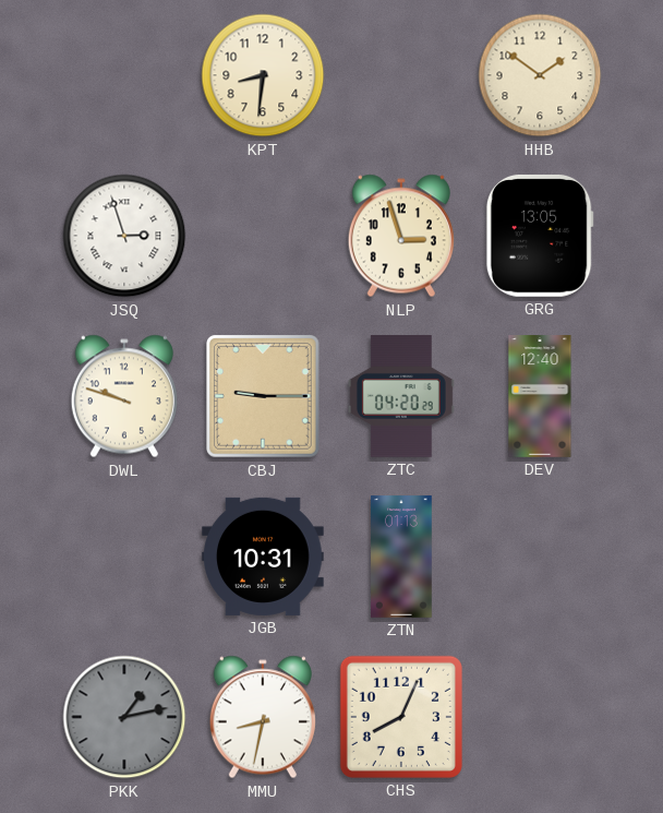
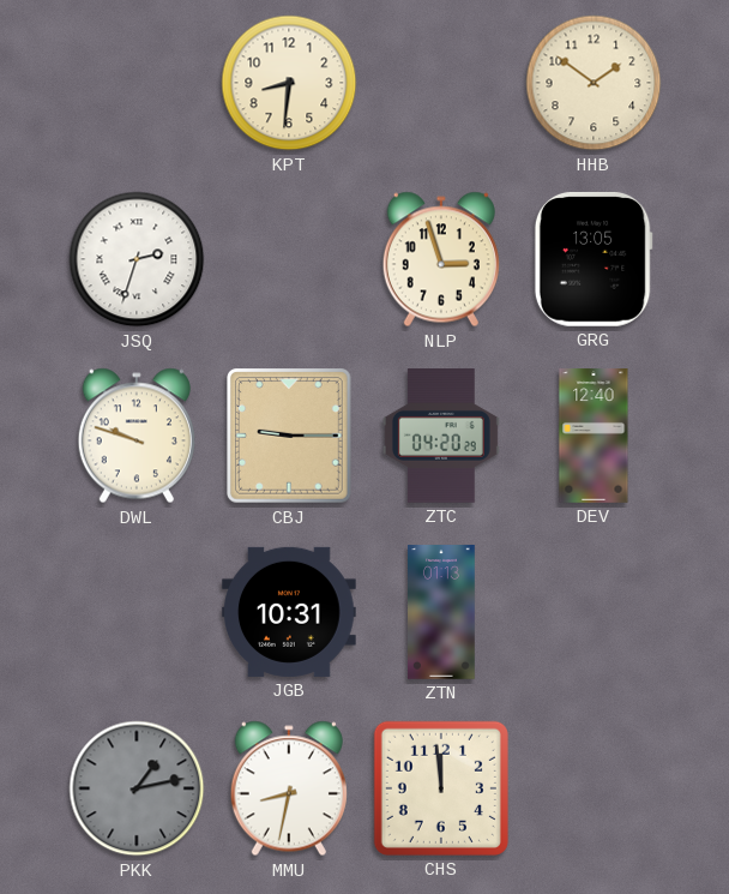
JSQ: 2:57 -> 2:33 (137, 259)
CHS: 8:04 -> 11:59 (441, 788)
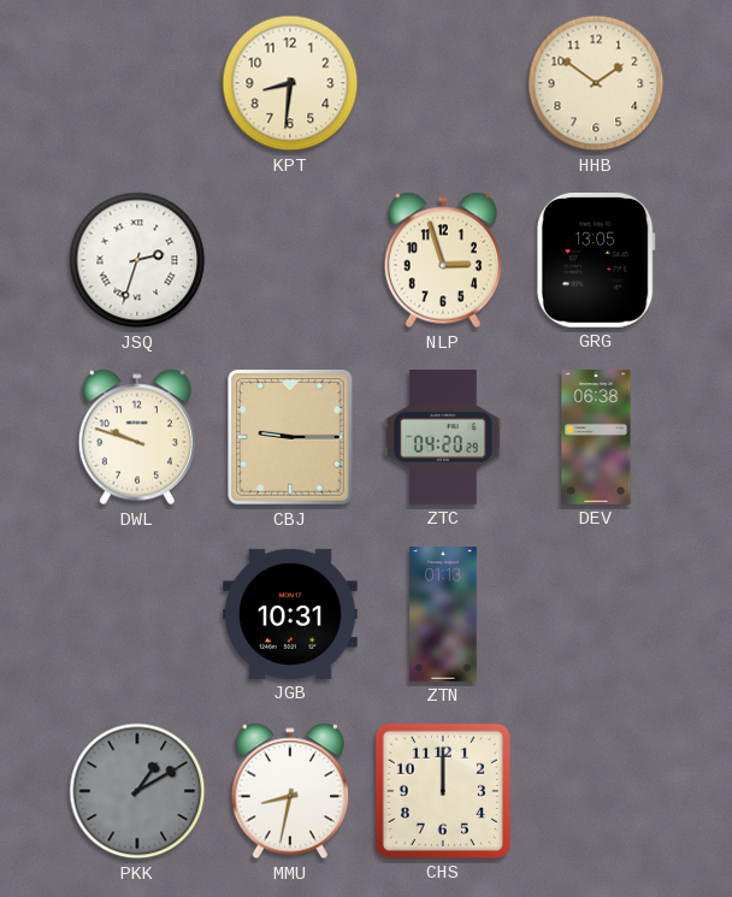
DEV: 12:40 -> 06:38 (596, 437)
PKK: 1:13 -> 1:10 (137, 791)
CHS: 11:59 -> 12:00 (443, 791)
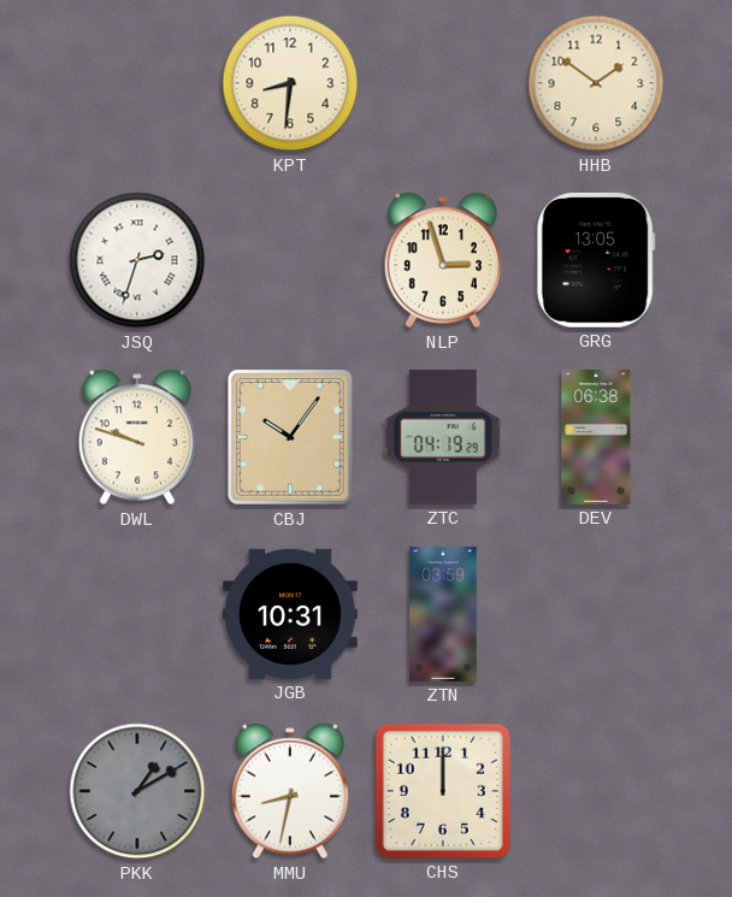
CBJ: 9:15 -> 10:06 (291, 437)
ZTC: 04:20 -> 04:19 (443, 437)
ZTN: 01:13 -> 03:59 (443, 614)
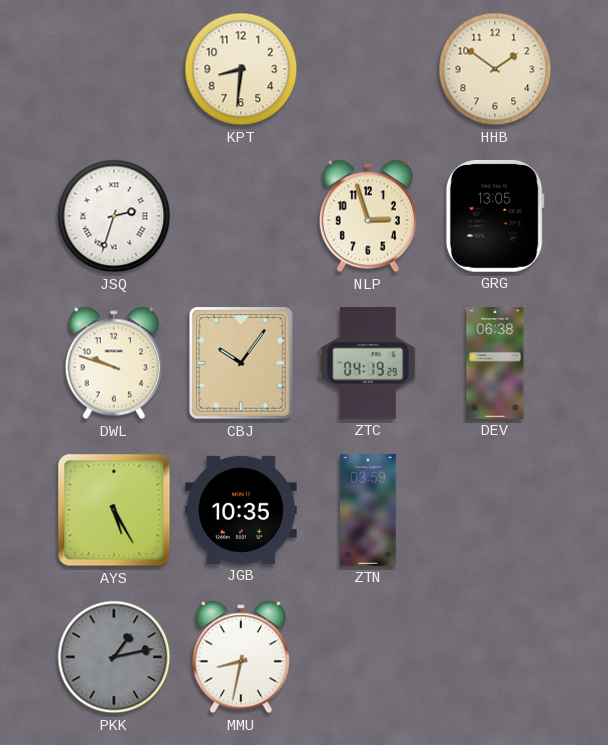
AYS: none -> 5:25 (114, 510)
JGB: 10:31 -> 10:35 (241, 510)
PKK: 1:10 -> 1:13 (114, 657)
CHS: 12:00 -> none (443, 791)
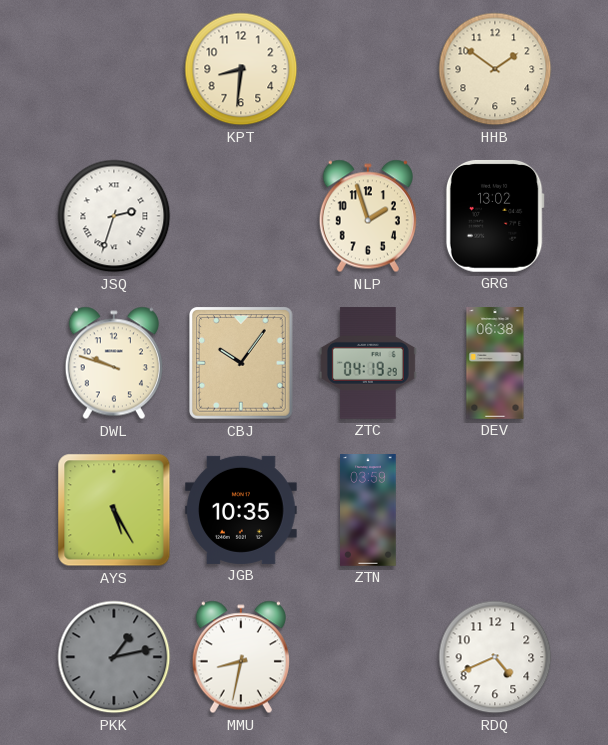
NLP: 2:57 -> 1:57 (368, 216)
GRG: 13:05 -> 13:02 (495, 216)
RDQ: none -> 4:41 (495, 657)
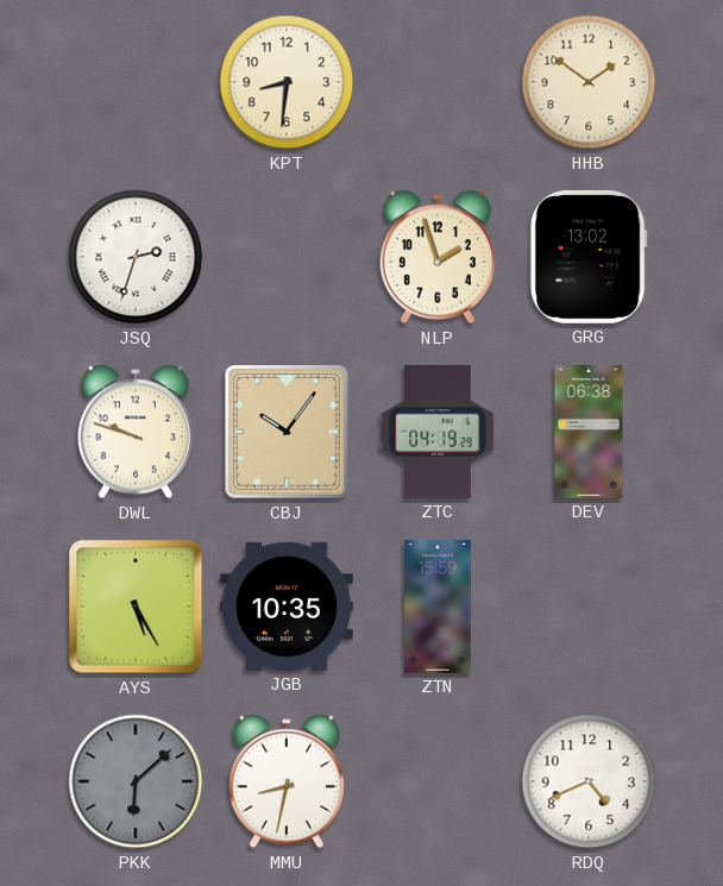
ZTN: 03:59 -> 15:59 (438, 607)
PKK: 1:13 -> 6:08 (136, 781)
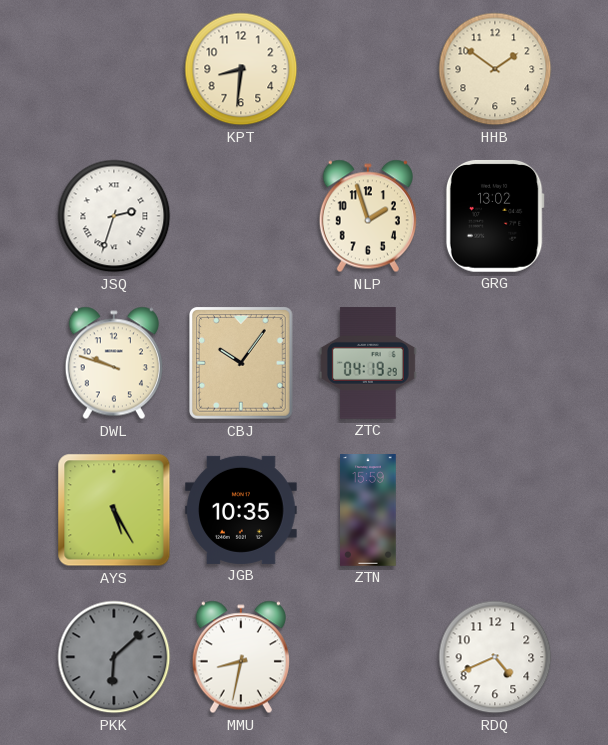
DEV: 06:38 -> none (589, 432)
